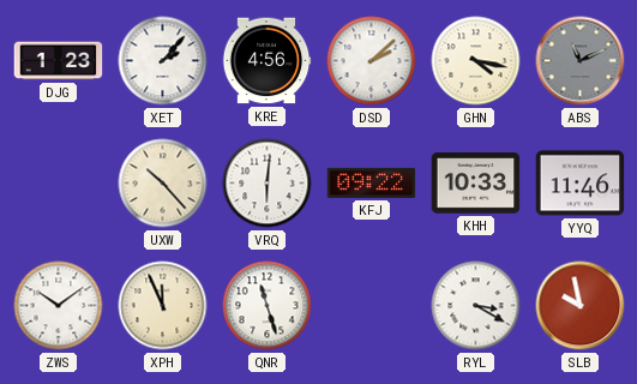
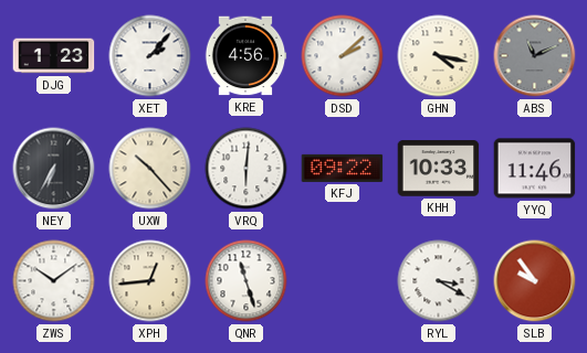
NEY: none -> 6:35 (54, 169)
XPH: 11:56 -> 12:44 (150, 281)
SLB: 9:58 -> 9:54 (535, 281)
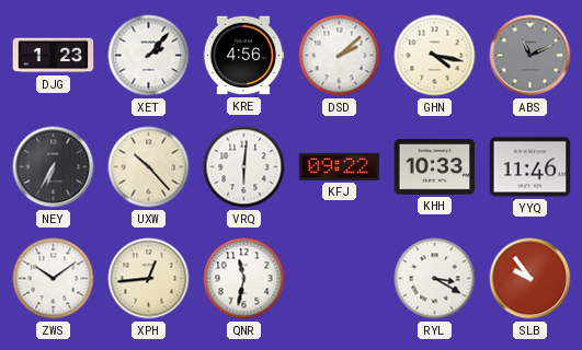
QNR: 11:27 -> 11:32 (244, 279)
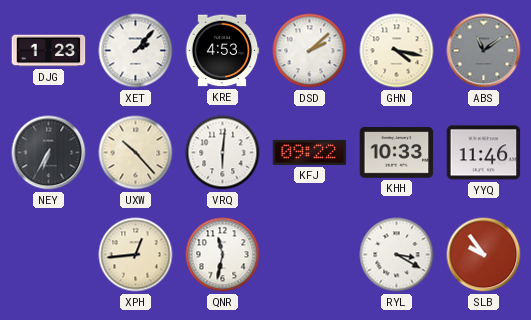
KRE: 4:56 -> 4:53 (222, 51)
ABS: 11:11 -> 11:09 (484, 51)
ZWS: 10:09 -> none (54, 279)
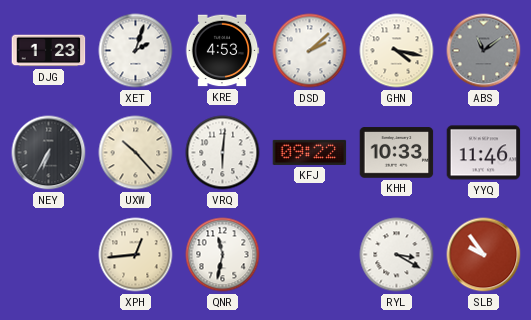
XET: 2:07 -> 2:03 (136, 51)
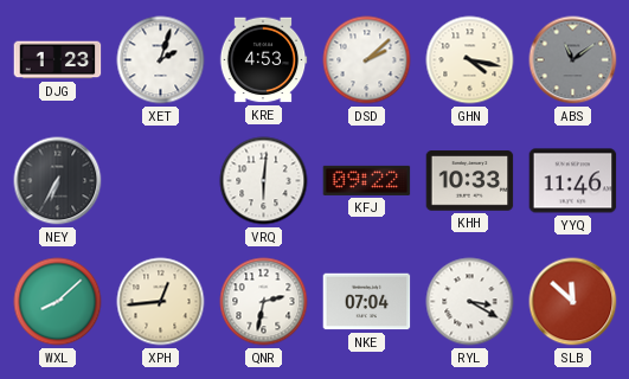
UXW: 10:23 -> none (136, 153)
WXL: none -> 8:08 (58, 302)
QNR: 11:32 -> 2:32 (264, 302)
NKE: none -> 07:04 (367, 302)
SLB: 9:54 -> 11:52 (573, 302)
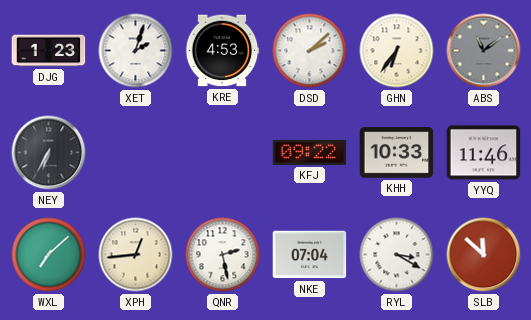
GHN: 4:17 -> 6:36 (397, 51)
VRQ: 6:01 -> none (264, 181)
WXL: 8:08 -> 7:08 (49, 255)
QNR: 2:32 -> 2:28 (223, 255)
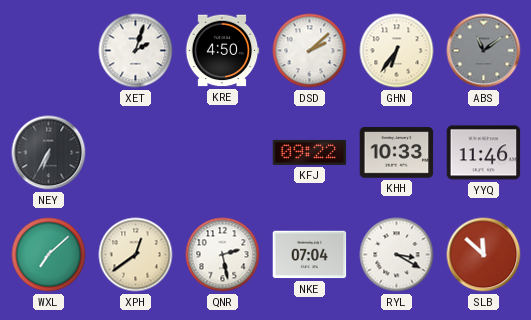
DJG: 1:23 -> none (49, 51)
KRE: 4:53 -> 4:50 (222, 51)
XPH: 12:44 -> 12:39 (136, 255)
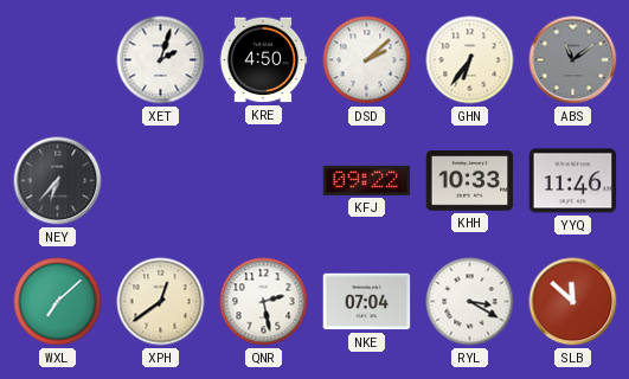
NEY: 6:35 -> 6:37 (58, 181)
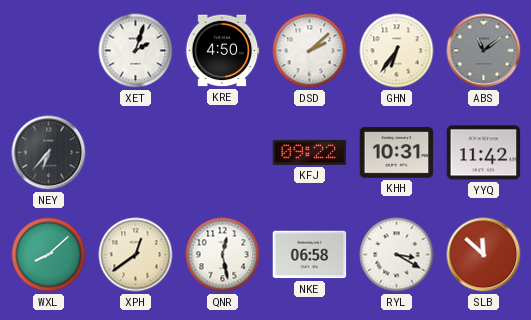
KHH: 10:33 -> 10:31 (397, 153)
YYQ: 11:46 -> 11:42 (484, 153)
WXL: 7:08 -> 8:08 (49, 255)
QNR: 2:28 -> 12:28 (223, 255)
NKE: 07:04 -> 06:58 (310, 255)
